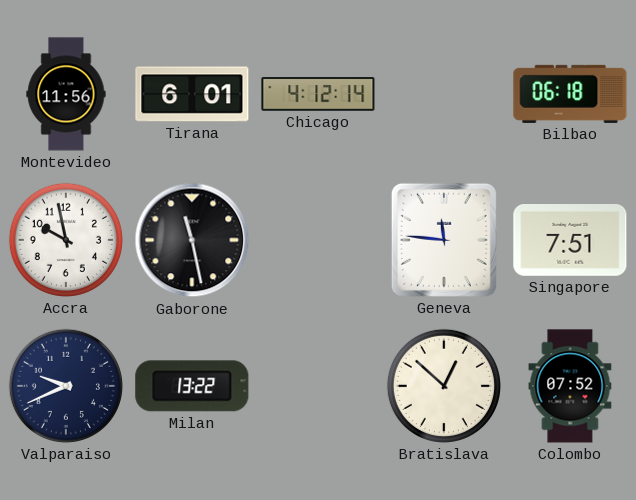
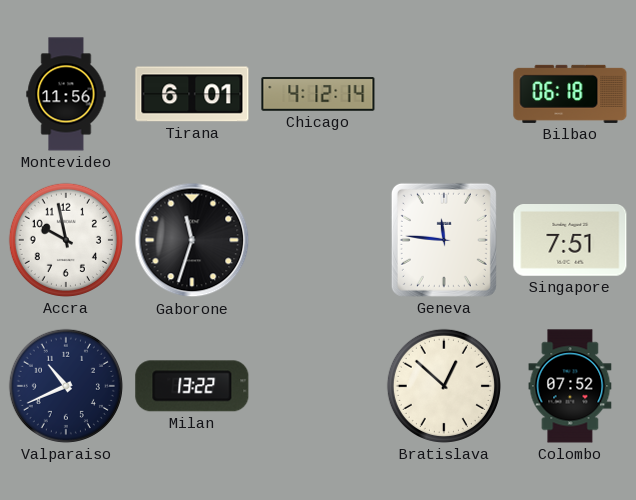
Gaborone: 11:28 -> 11:33 (192, 240)
Valparaiso: 9:41 -> 10:41 (66, 386)
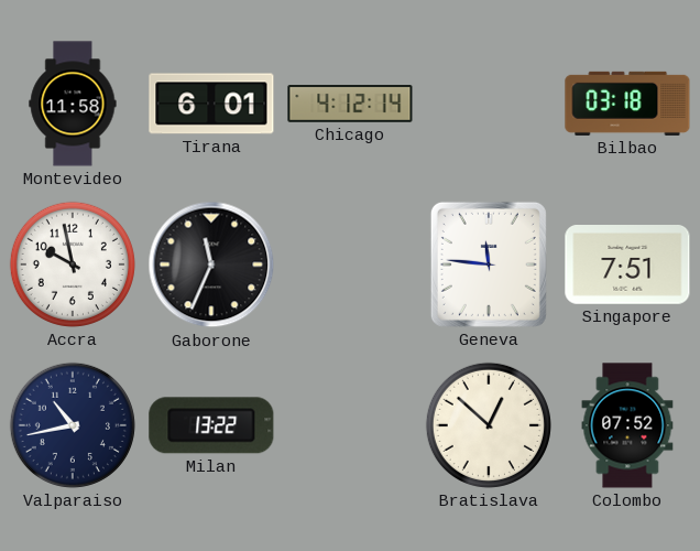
Montevideo: 11:56 -> 11:58 (73, 104)
Bilbao: 06:18 -> 03:18 (627, 104)
Gaborone: 11:33 -> 11:34 (211, 264)
Valparaiso: 10:41 -> 10:43 (73, 425)
